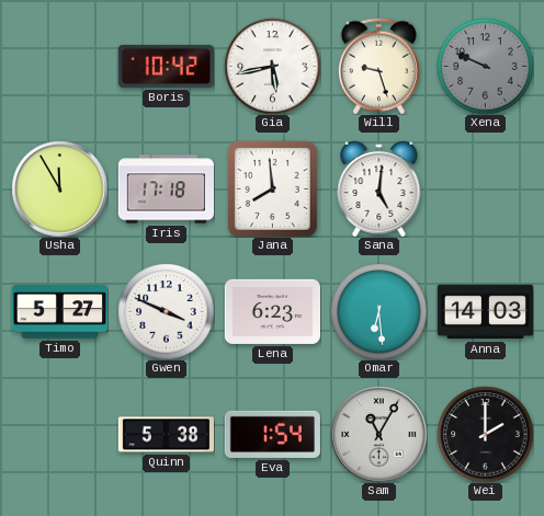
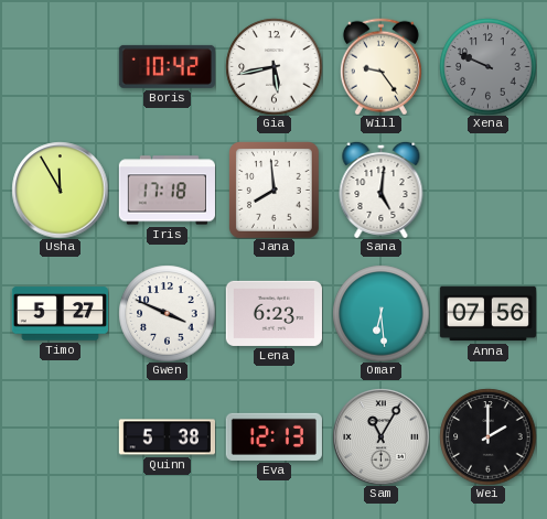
Will: 9:27 -> 9:24 (380, 66)
Anna: 14:03 -> 07:56 (487, 314)
Eva: 1:54 -> 12:13 (273, 436)
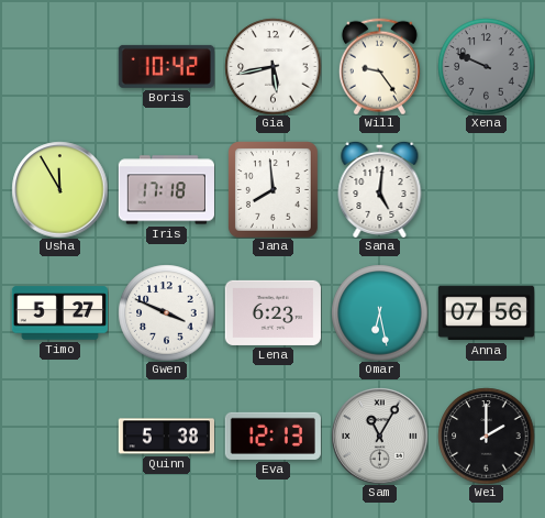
Omar: 6:29 -> 6:28 (379, 312)
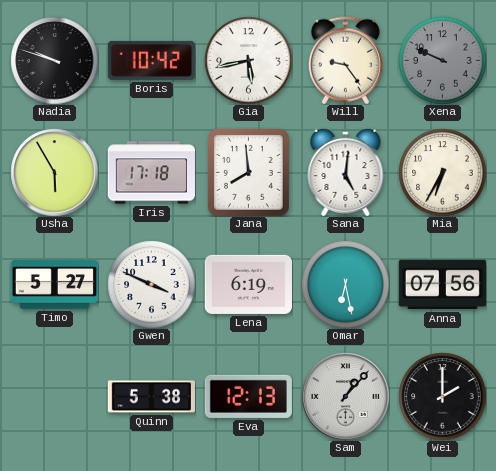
Nadia: none -> 9:48 (54, 60)
Usha: 11:55 -> 5:55 (54, 172)
Mia: none -> 6:35 (442, 172)
Lena: 6:23 -> 6:19 (248, 284)
Sam: 11:05 -> 1:07 (345, 396)
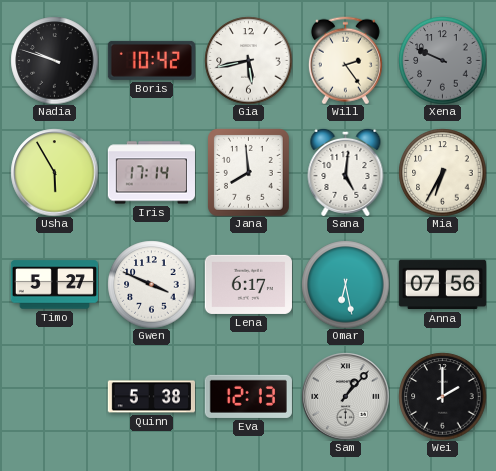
Will: 9:24 -> 2:24 (345, 60)
Iris: 17:18 -> 17:14 (151, 173)
Lena: 6:19 -> 6:17 (248, 284)
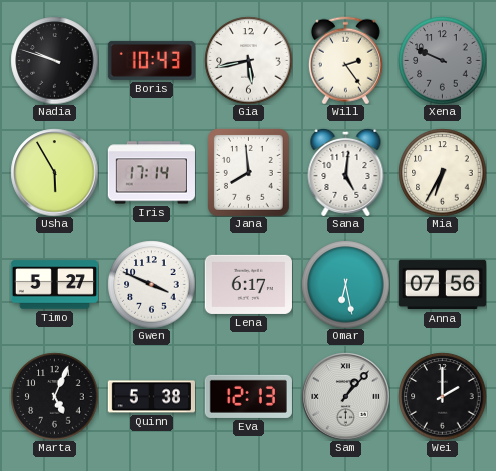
Boris: 10:42 -> 10:43 (151, 60)
Marta: none -> 5:04 (54, 396)
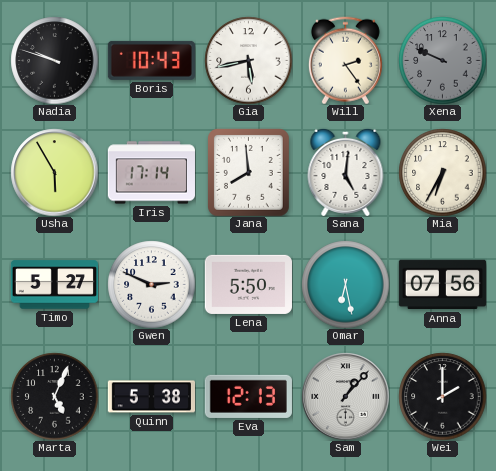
Gwen: 3:49 -> 2:49 (151, 284)
Lena: 6:17 -> 5:50 (248, 284)
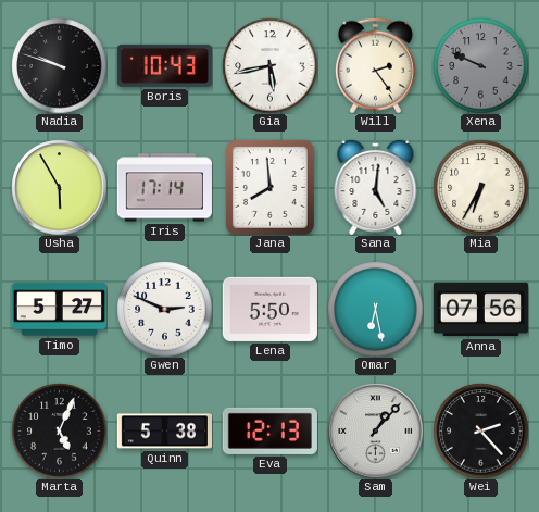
Wei: 2:00 -> 2:23 (480, 430)
